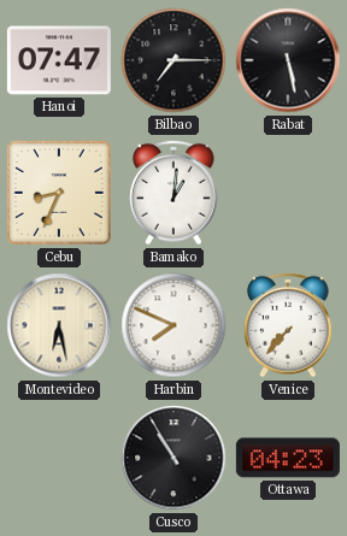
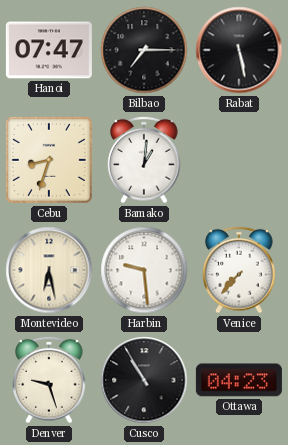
Cebu: 8:34 -> 8:33 (49, 160)
Harbin: 7:49 -> 9:29 (144, 270)
Denver: none -> 9:27 (49, 380)
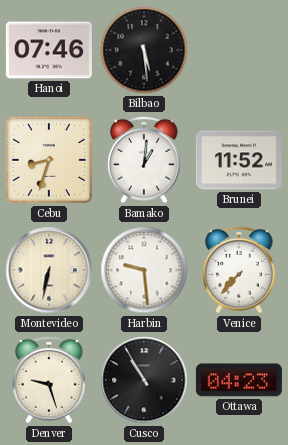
Hanoi: 07:47 -> 07:46 (49, 50)
Bilbao: 7:15 -> 5:29 (144, 50)
Rabat: 5:28 -> none (239, 50)
Brunei: none -> 11:52 (239, 160)
Montevideo: 6:28 -> 6:32 (49, 270)
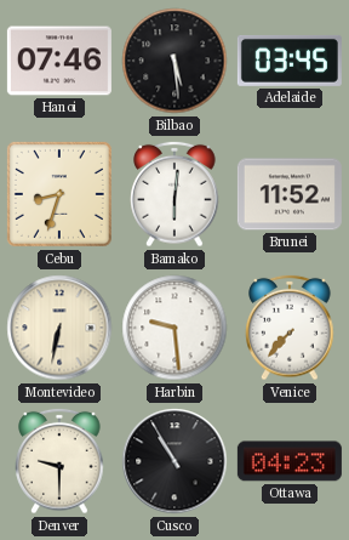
Adelaide: none -> 03:45 (290, 61)
Bamako: 1:01 -> 6:01 (174, 194)
Denver: 9:27 -> 9:30 (59, 461)
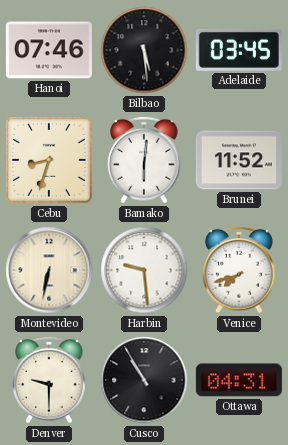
Venice: 7:37 -> 7:42 (239, 270)
Ottawa: 04:23 -> 04:31 (239, 380)
